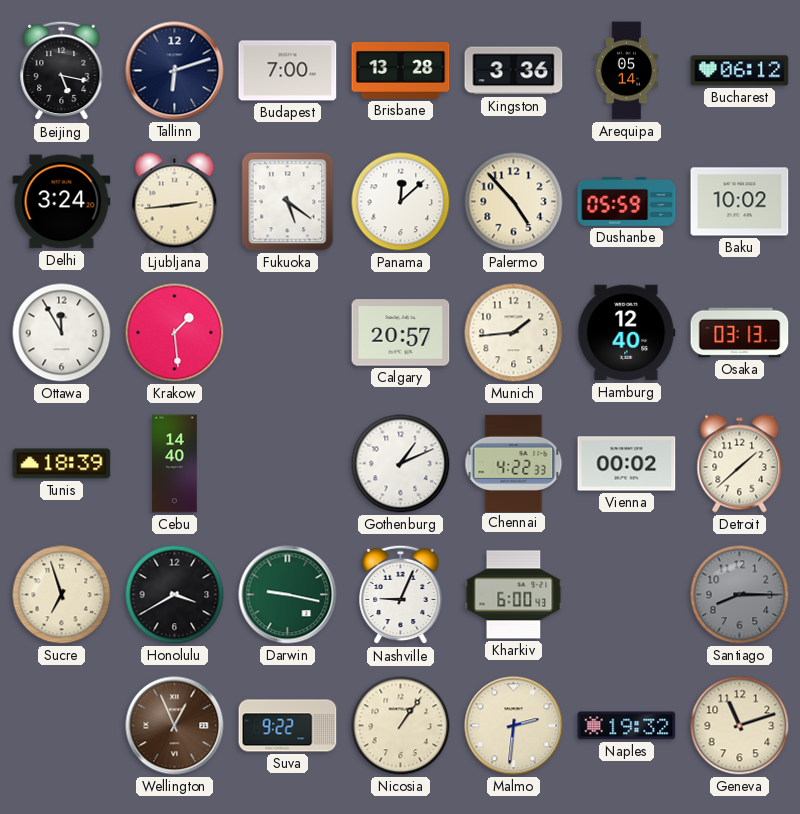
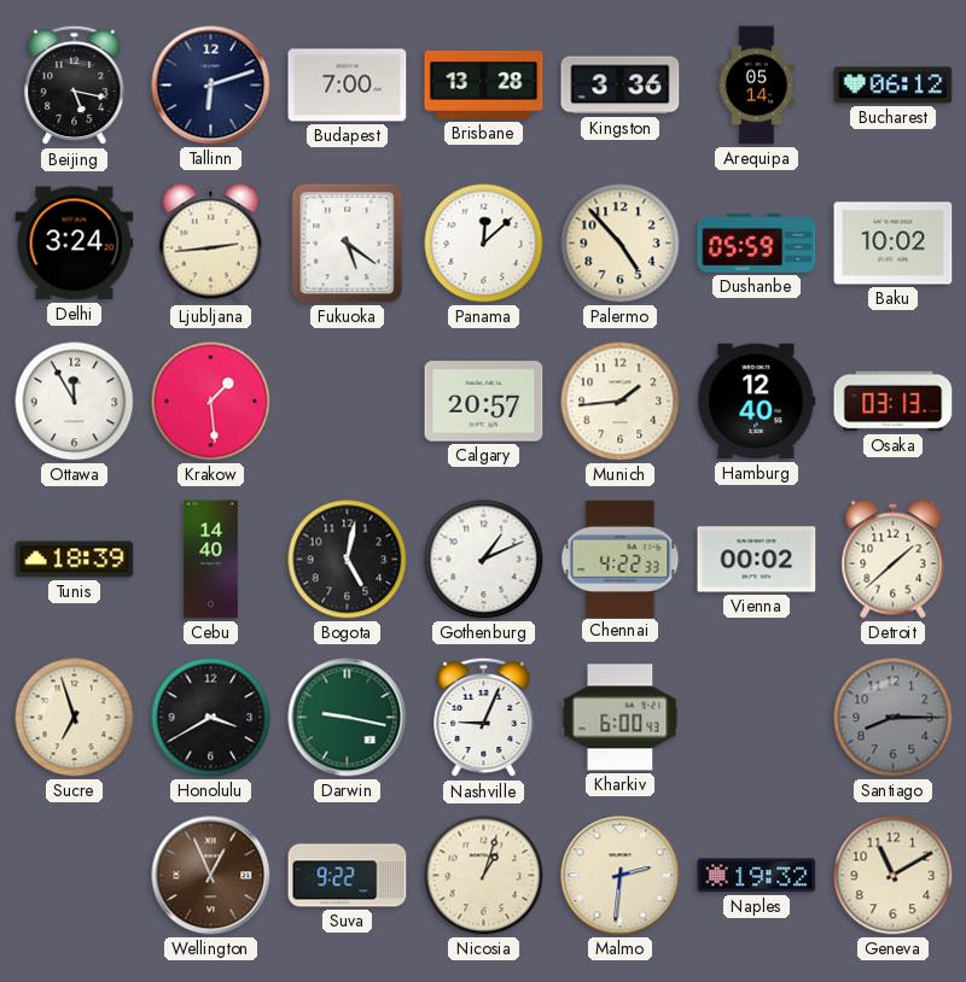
Bogota: none -> 5:02 (348, 560)
Nicosia: 1:06 -> 1:03 (484, 876)
Geneva: 11:12 -> 11:10 (894, 876)
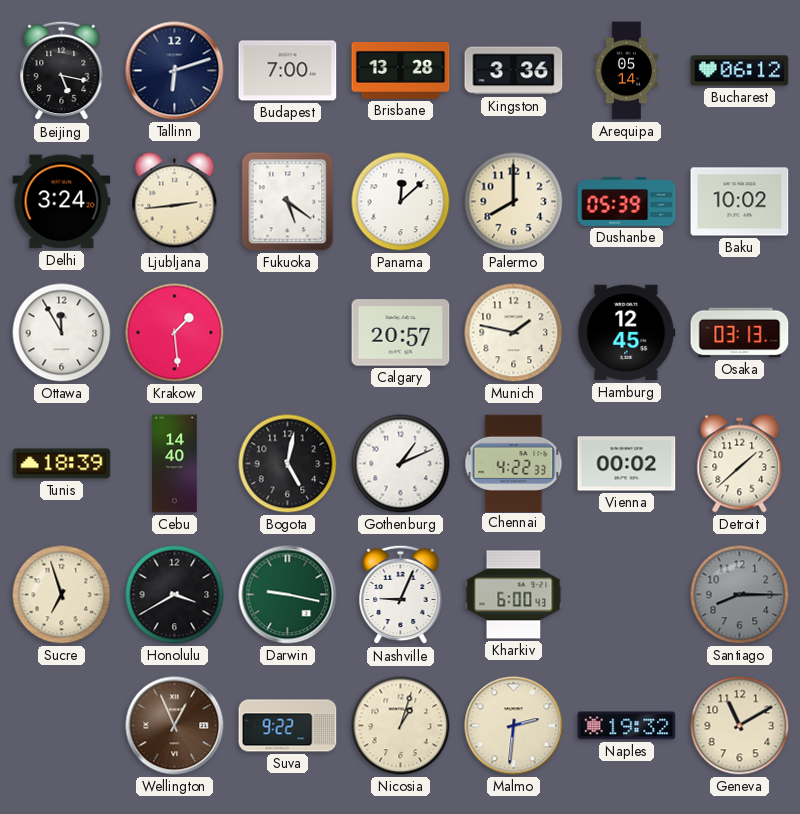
Palermo: 4:53 -> 8:00 (514, 202)
Dushanbe: 05:59 -> 05:39 (627, 201)
Munich: 1:44 -> 1:47 (514, 333)
Hamburg: 12:40 -> 12:45 (627, 333)
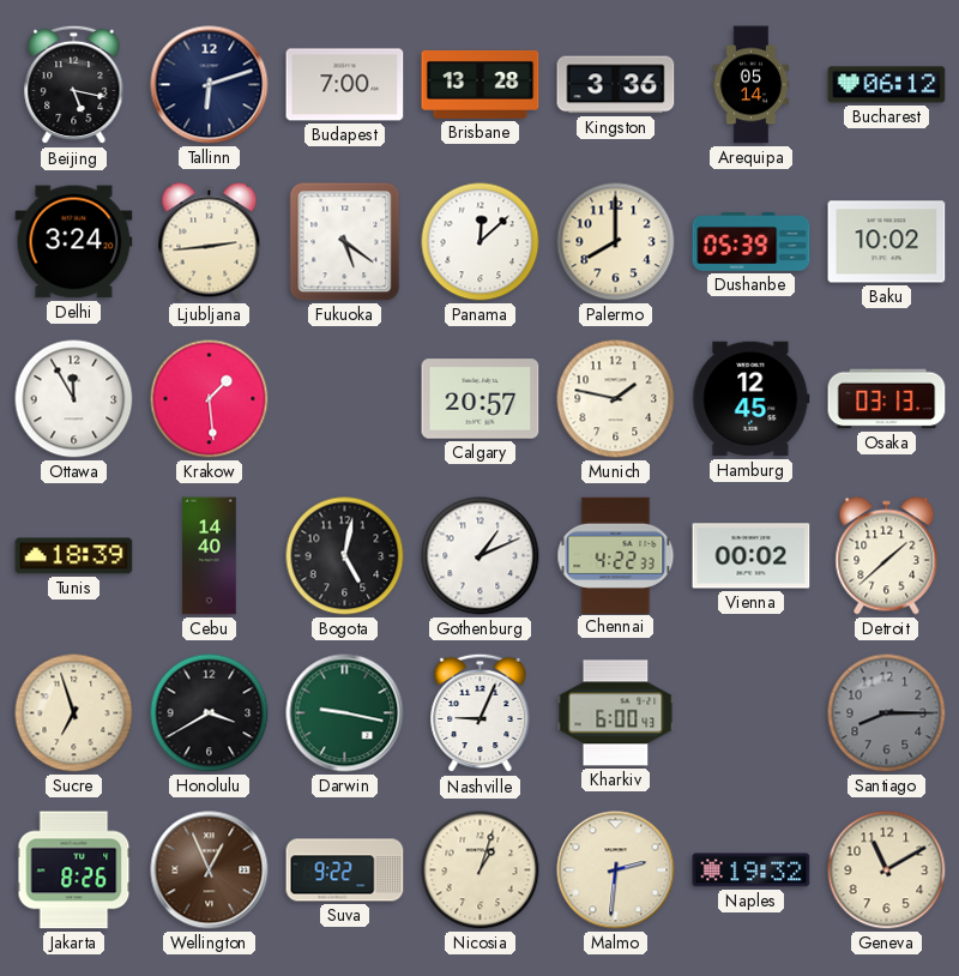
Jakarta: none -> 8:26 (74, 870)
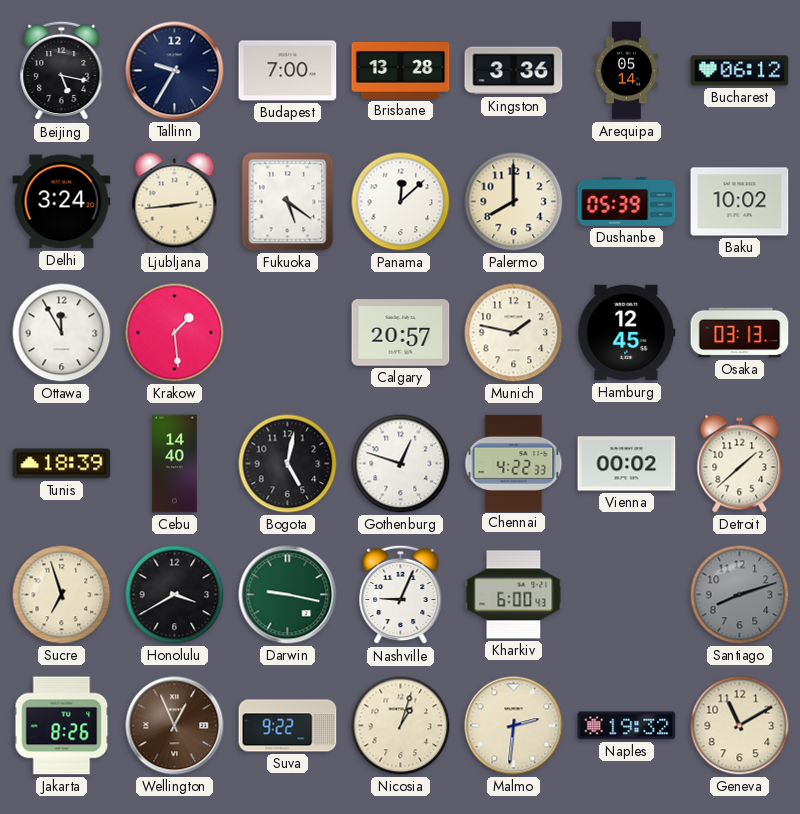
Tallinn: 6:12 -> 9:35 (175, 71)
Gothenburg: 1:11 -> 12:48 (401, 464)
Santiago: 8:15 -> 8:12 (740, 595)
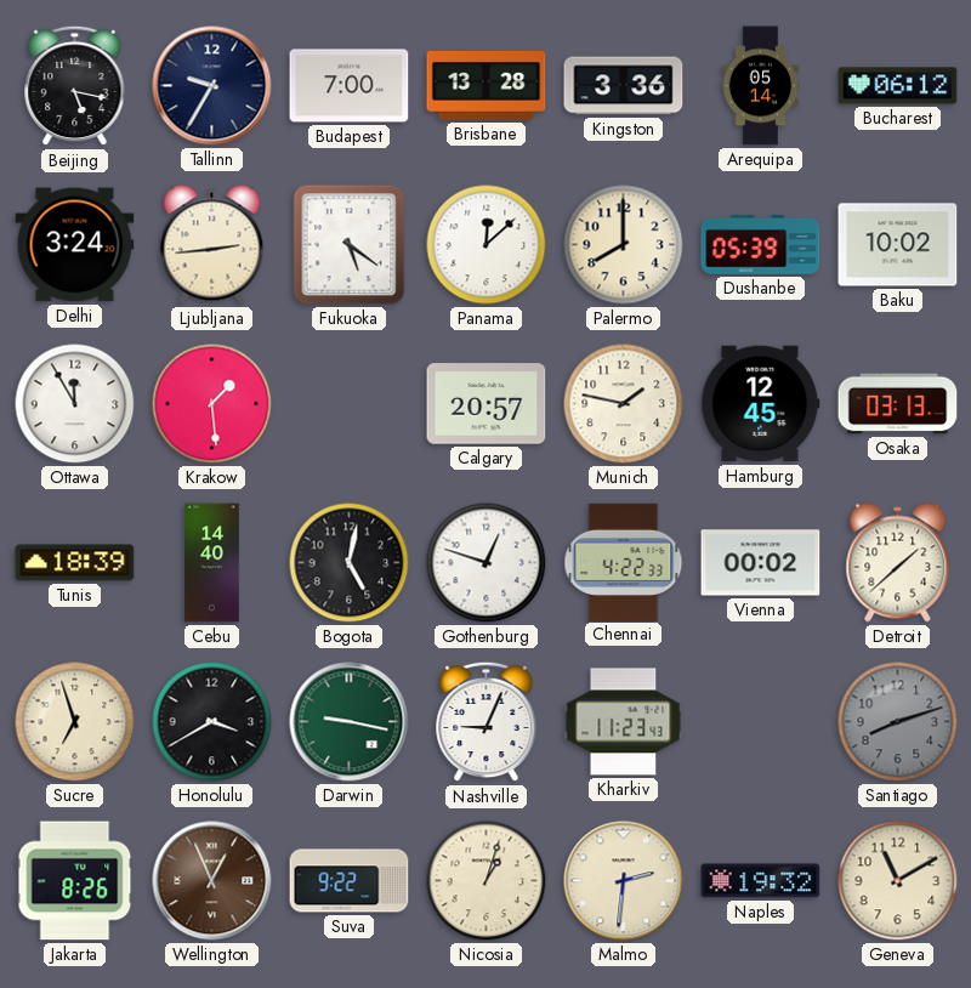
Kharkiv: 6:00 -> 11:23 (624, 722)
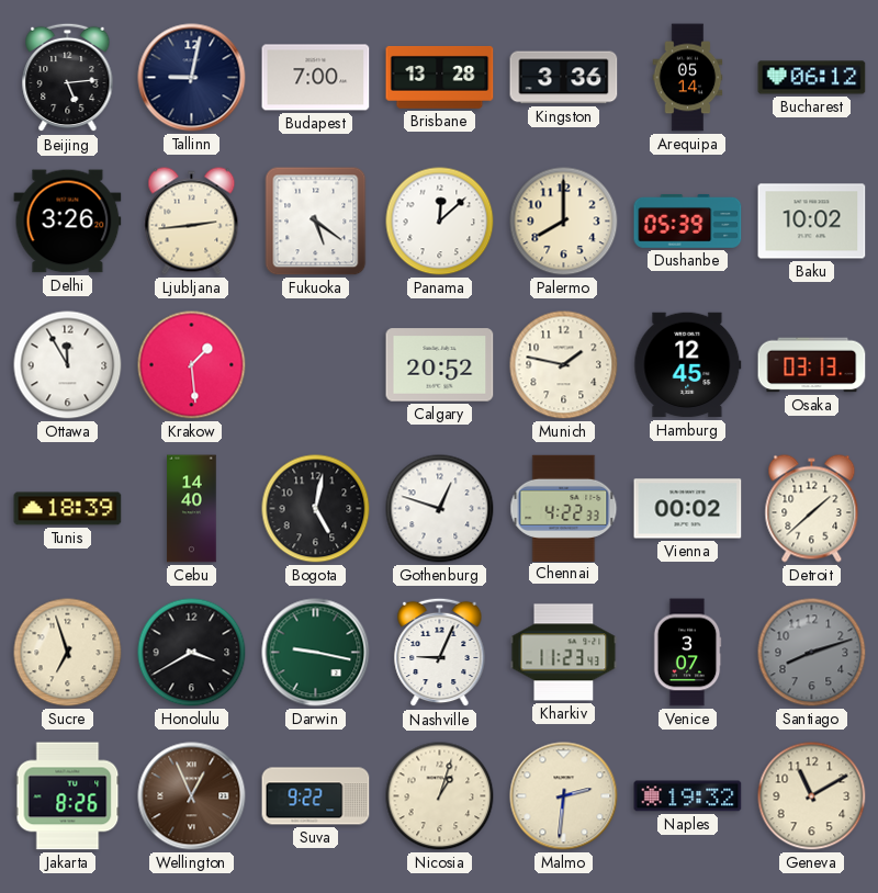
Beijing: 5:17 -> 5:14 (68, 78)
Tallinn: 9:35 -> 9:02 (192, 78)
Delhi: 3:24 -> 3:26 (68, 222)
Calgary: 20:57 -> 20:52 (440, 365)
Venice: none -> 3:07 (687, 653)
